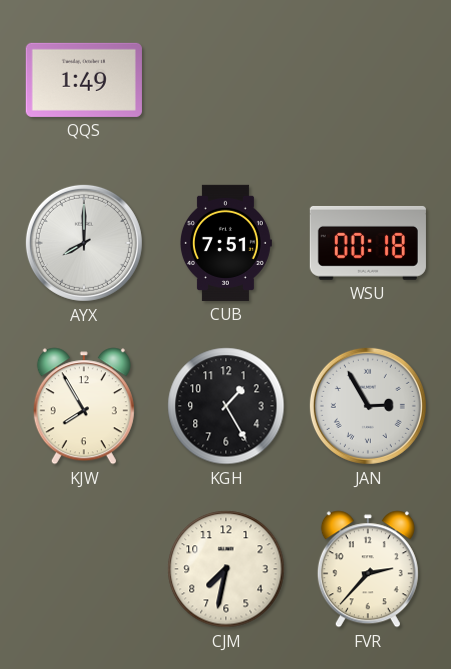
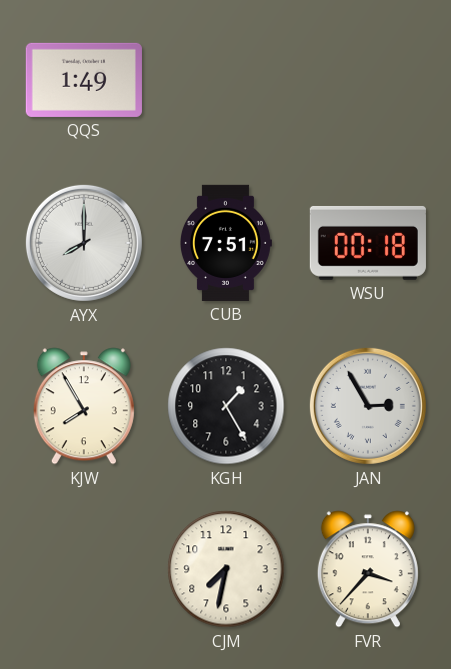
FVR: 2:37 -> 3:37 (368, 569)
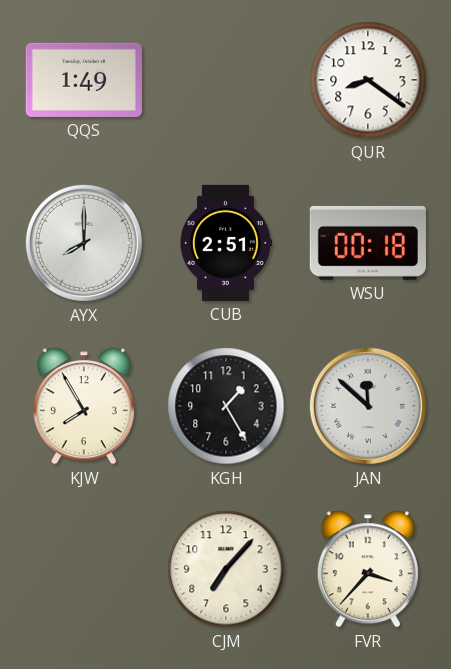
QUR: none -> 8:21 (368, 80)
CUB: 7:51 -> 2:51 (225, 243)
JAN: 2:55 -> 11:52 (368, 406)
CJM: 7:32 -> 7:07 (226, 569)
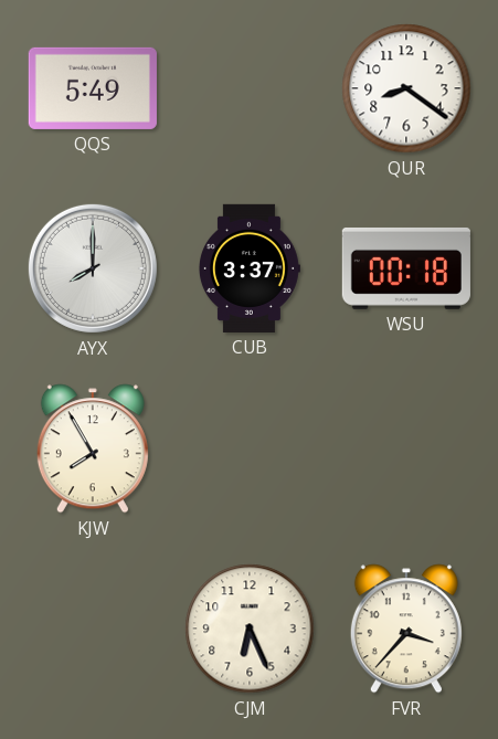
QQS: 1:49 -> 5:49 (93, 88)
CUB: 2:51 -> 3:37 (248, 268)
KGH: 1:25 -> none (226, 406)
JAN: 11:52 -> none (368, 406)
CJM: 7:07 -> 6:26 (250, 629)
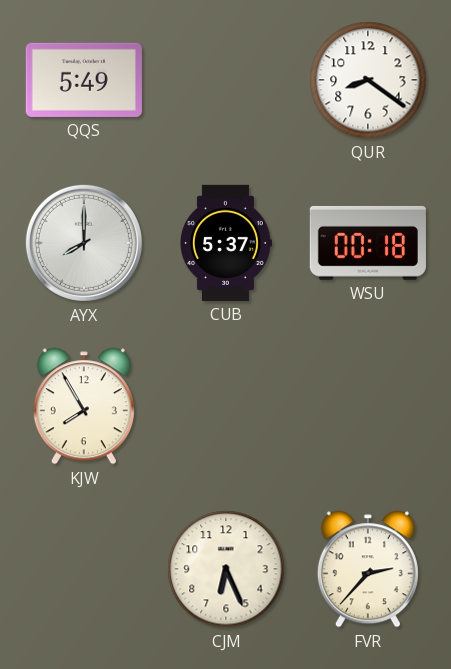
CUB: 3:37 -> 5:37 (225, 243)
FVR: 3:37 -> 2:37 (368, 569)
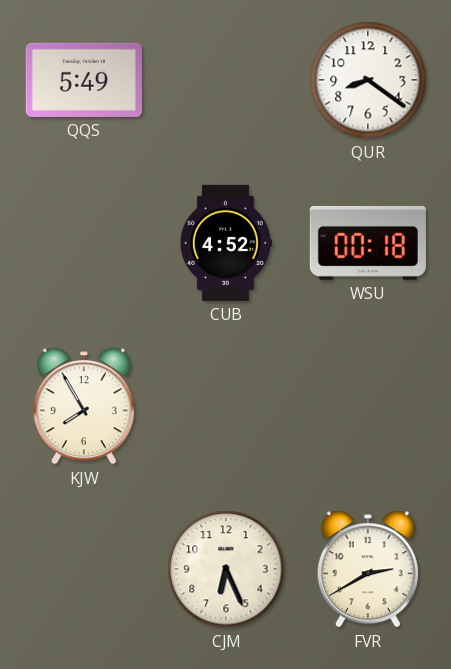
AYX: 8:00 -> none (84, 243)
CUB: 5:37 -> 4:52 (225, 243)
FVR: 2:37 -> 2:40 (368, 569)
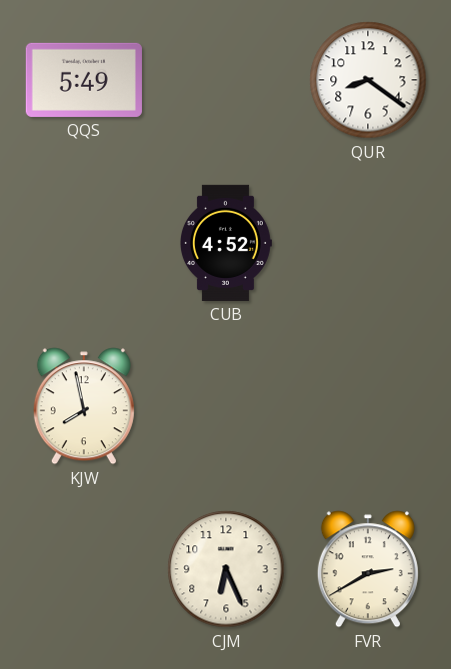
WSU: 00:18 -> none (368, 243)
KJW: 7:55 -> 7:58 (84, 406)
